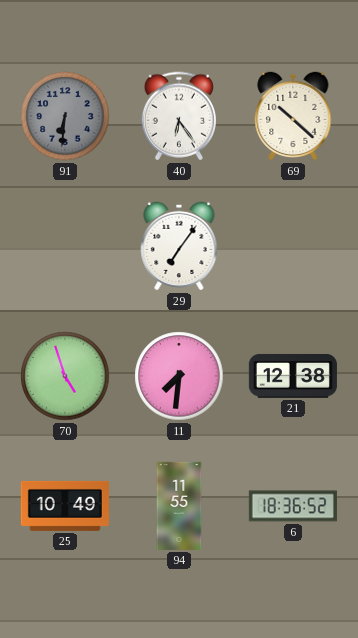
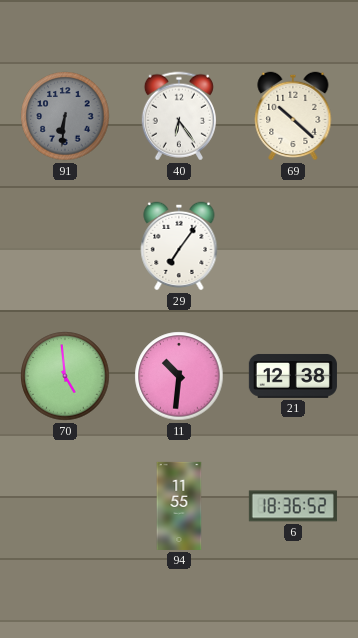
70: 4:57 -> 4:59 (65, 376)
11: 7:31 -> 10:31 (179, 376)
25: 10:49 -> none (65, 506)
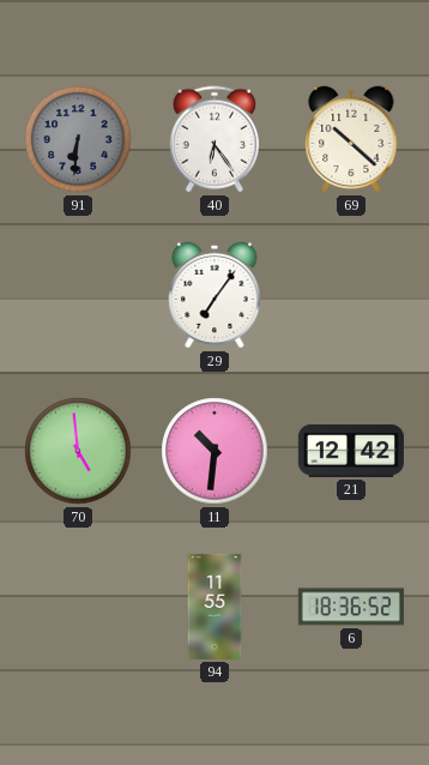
21: 12:38 -> 12:42 (351, 451)
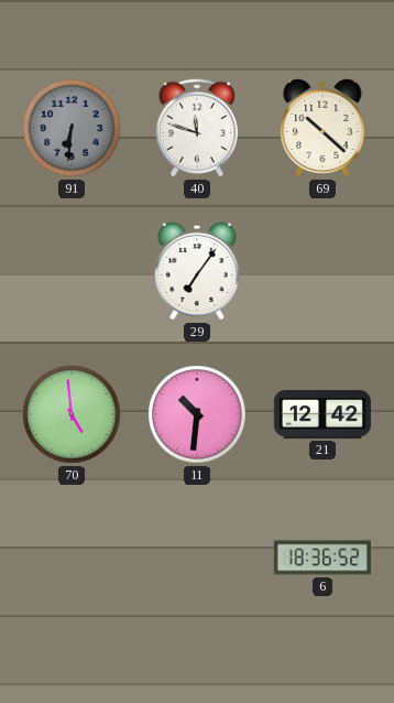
40: 6:24 -> 11:48 (197, 128)
94: 11:55 -> none (214, 607)
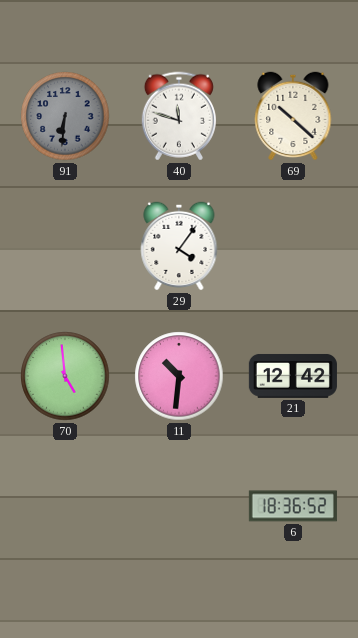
29: 7:06 -> 4:06 (179, 246)
